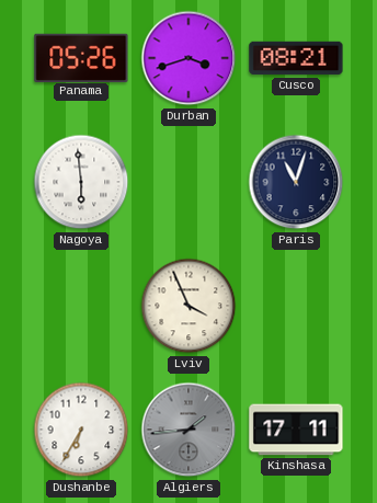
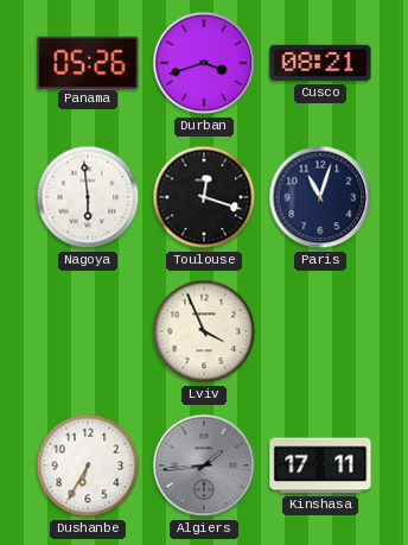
Toulouse: none -> 12:18 (204, 197)
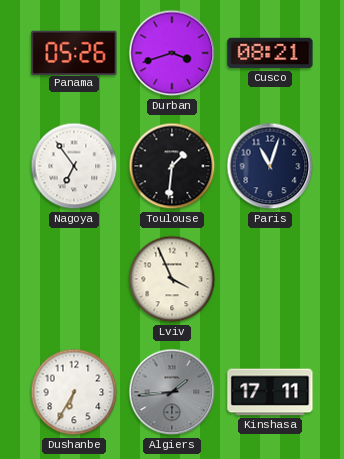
Nagoya: 5:59 -> 6:54 (74, 166)
Toulouse: 12:18 -> 1:31 (172, 166)
